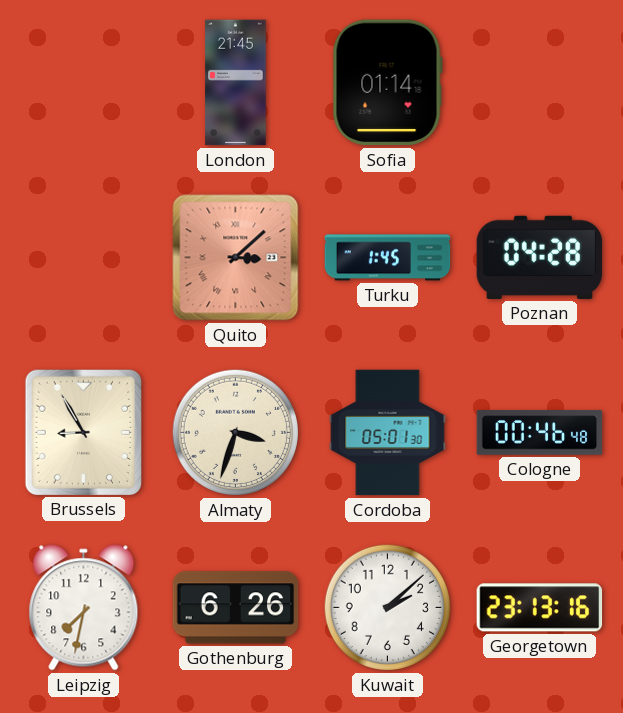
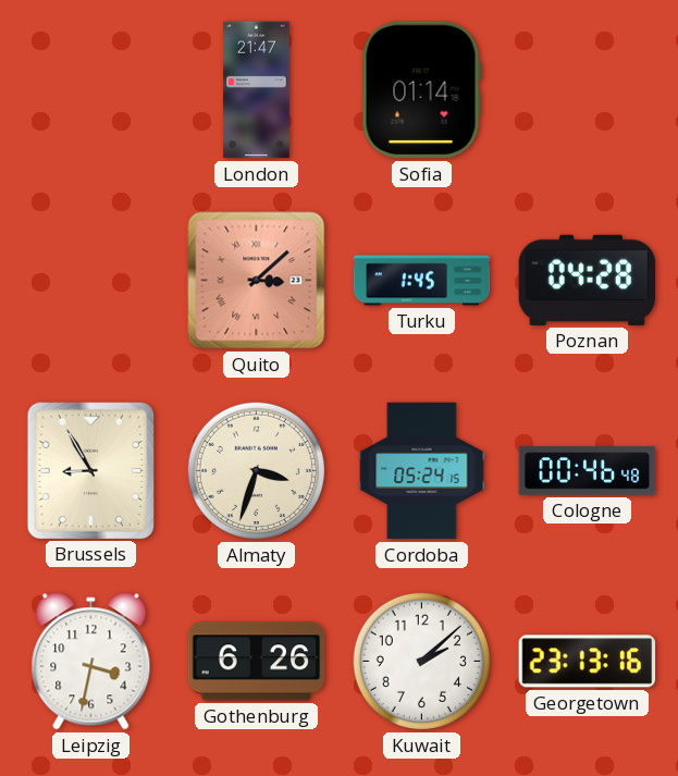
London: 21:45 -> 21:47 (257, 90)
Cordoba: 05:01 -> 05:24 (422, 471)
Leipzig: 7:32 -> 3:32 (91, 662)
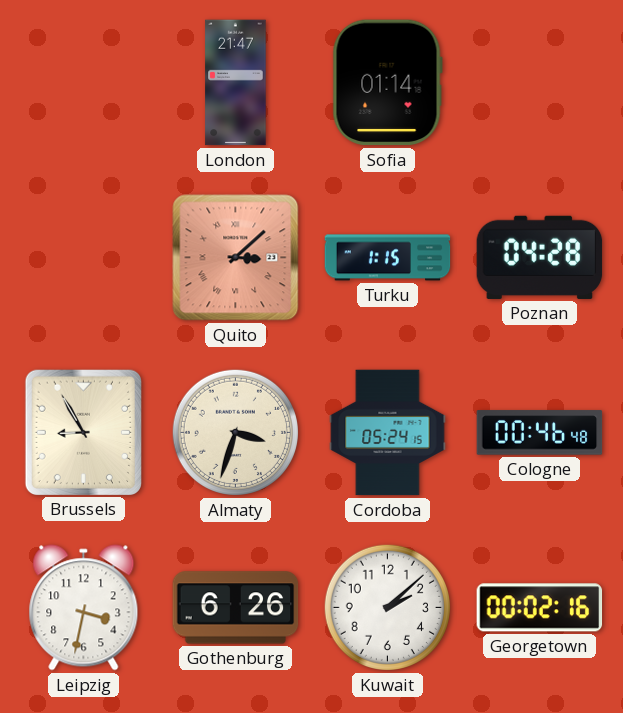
Turku: 1:45 -> 1:15 (388, 258)
Georgetown: 23:13 -> 00:02 (540, 608)
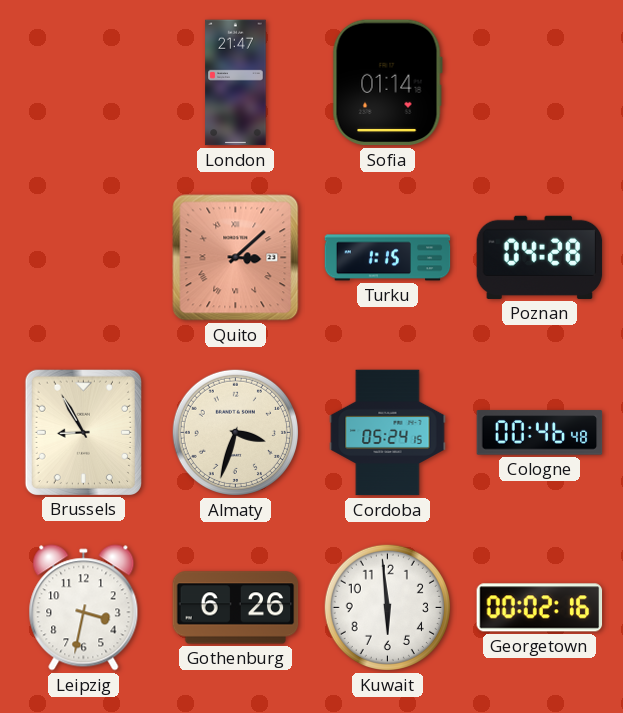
Kuwait: 2:08 -> 5:59 (387, 607)
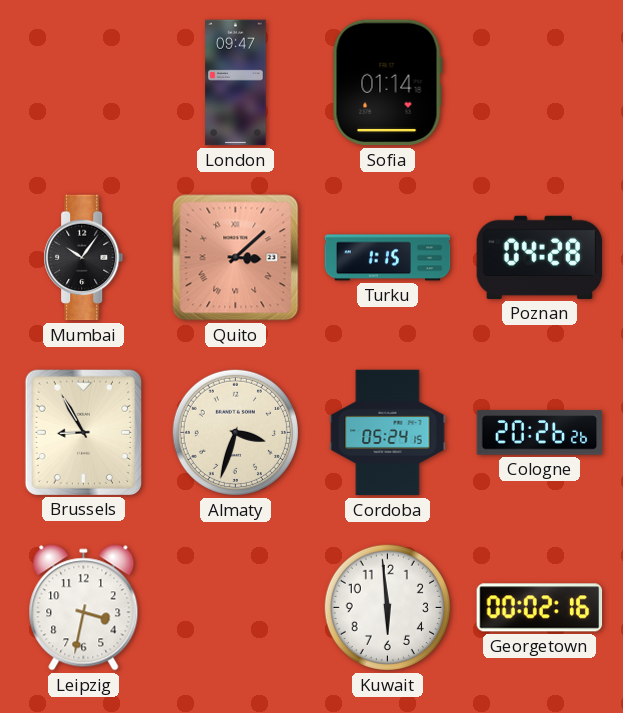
London: 21:47 -> 09:47 (236, 83)
Mumbai: none -> 10:06 (84, 258)
Cologne: 00:46 -> 20:26 (540, 433)
Gothenburg: 6:26 -> none (236, 608)
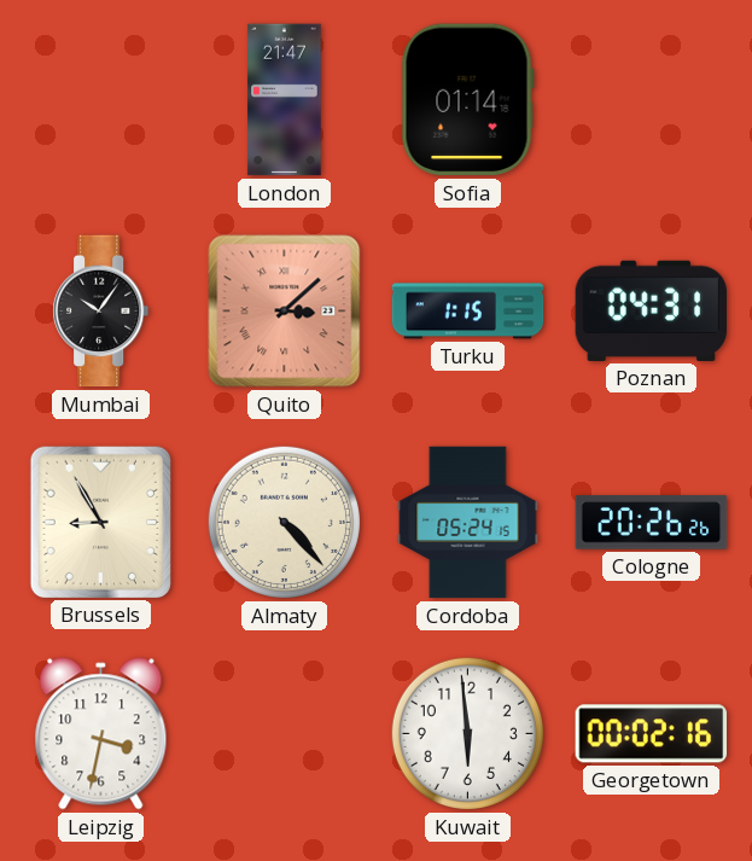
London: 09:47 -> 21:47 (285, 100)
Poznan: 04:28 -> 04:31 (652, 310)
Almaty: 3:33 -> 4:23 (284, 522)
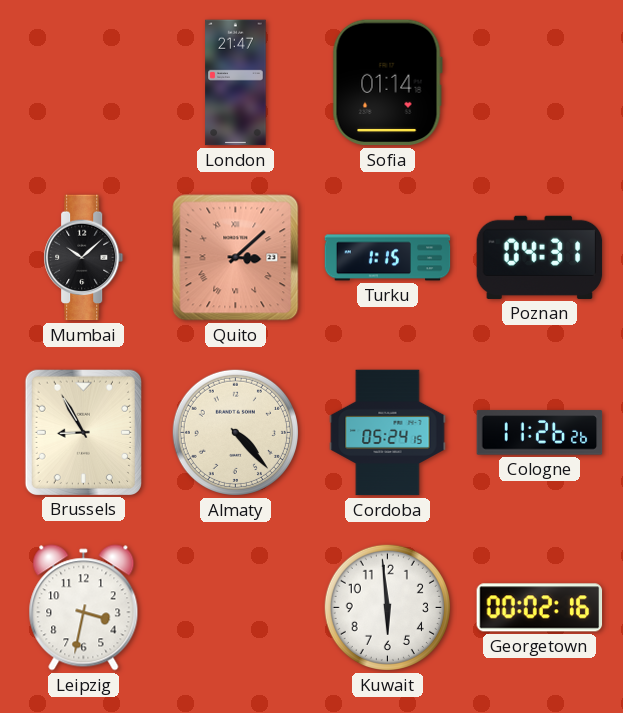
Mumbai: 10:06 -> 10:08 (84, 258)
Cologne: 20:26 -> 11:26 (540, 433)
